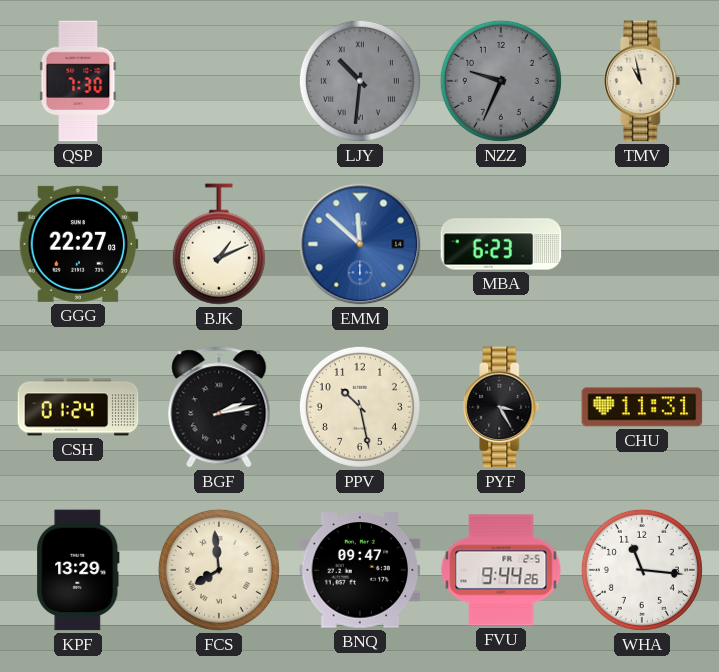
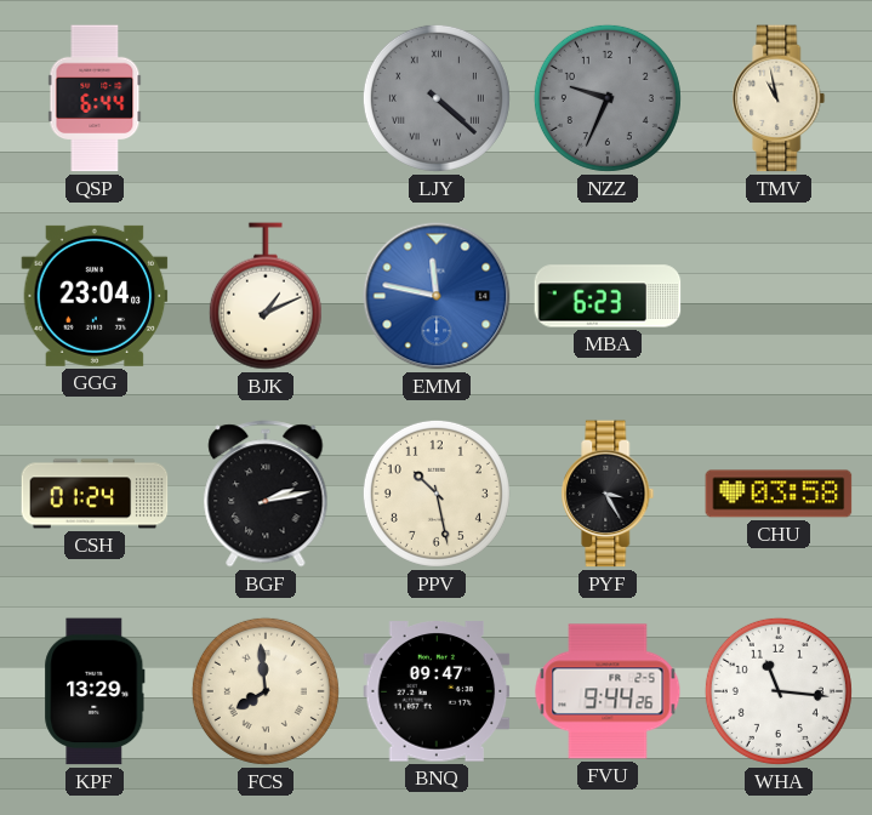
QSP: 7:30 -> 6:44 (95, 98)
LJY: 10:31 -> 4:22 (437, 98)
GGG: 22:27 -> 23:04 (95, 296)
EMM: 11:52 -> 11:47 (437, 296)
CHU: 11:31 -> 03:58 (779, 494)
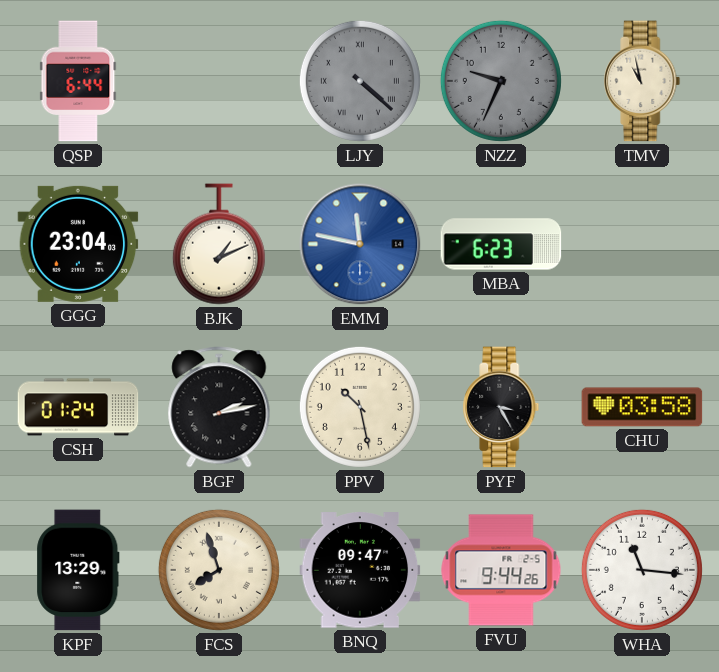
FCS: 7:59 -> 7:57 (219, 570)
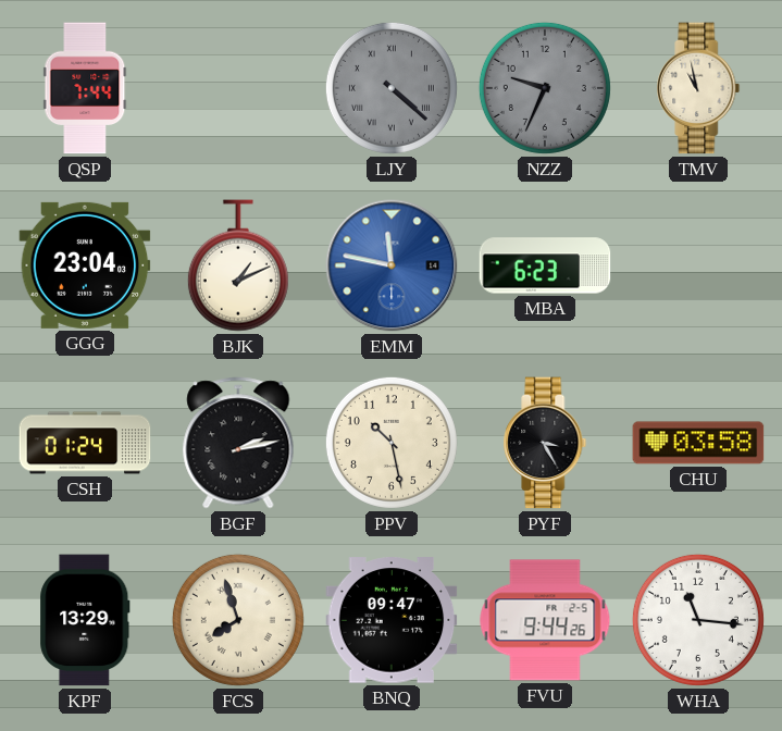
QSP: 6:44 -> 7:44 (85, 88)
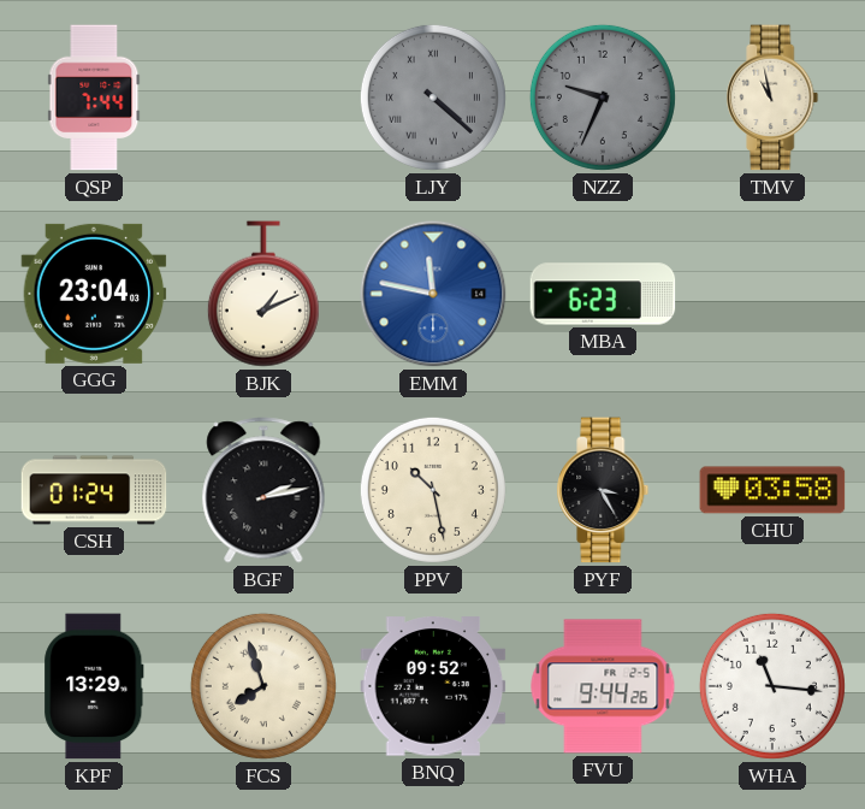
BNQ: 09:47 -> 09:52 (433, 686)
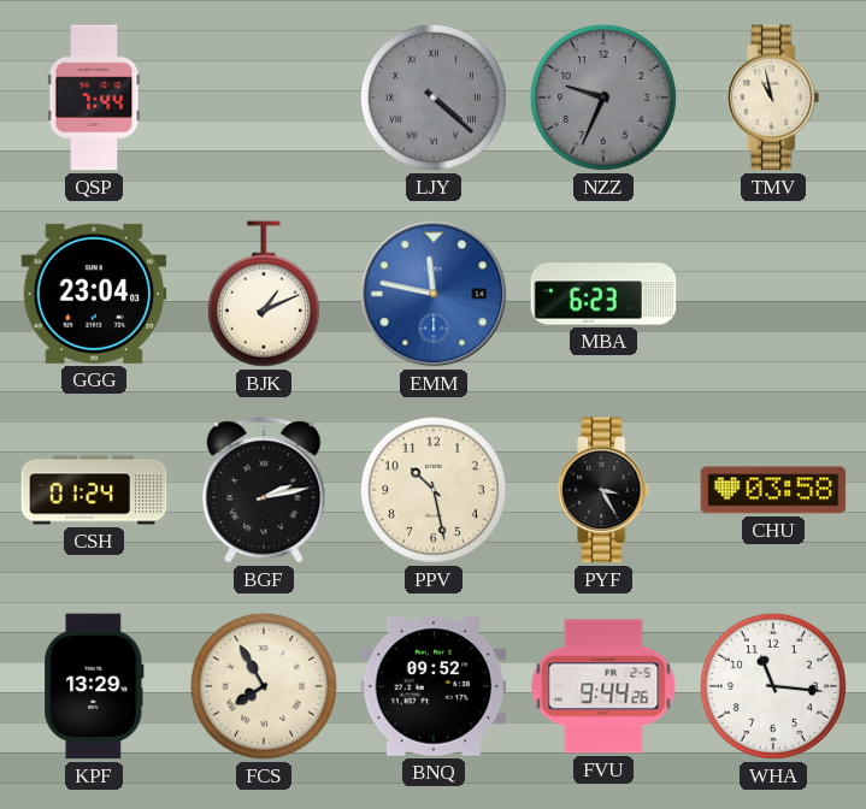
FCS: 7:57 -> 7:55 (264, 686)
